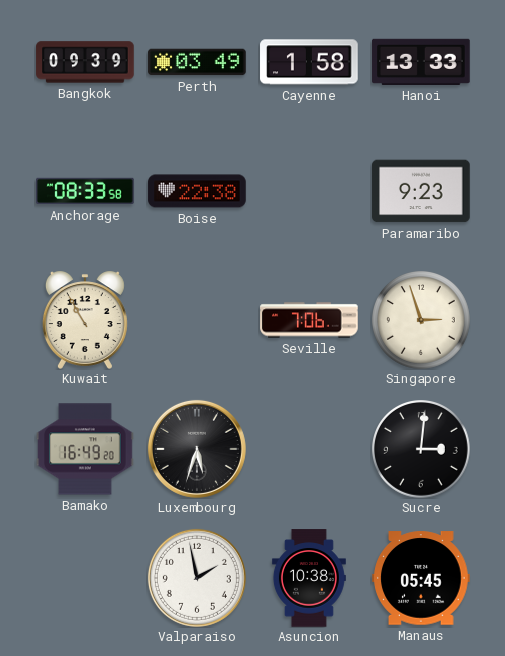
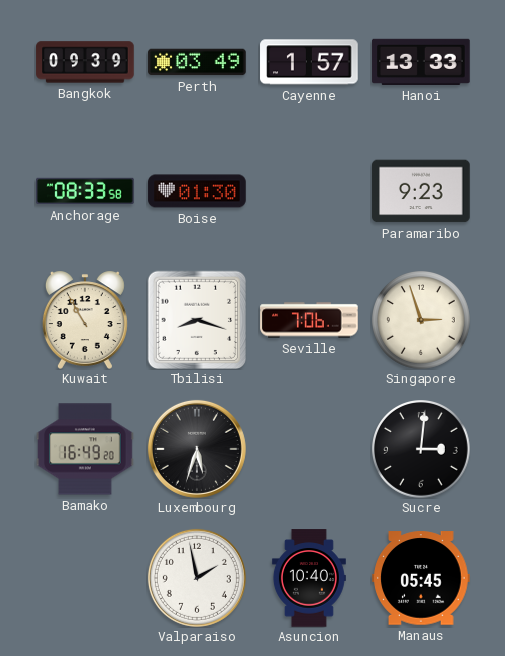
Cayenne: 1:58 -> 1:57 (309, 62)
Boise: 22:38 -> 01:30 (197, 191)
Tbilisi: none -> 8:18 (196, 319)
Asuncion: 10:38 -> 10:40 (309, 578)
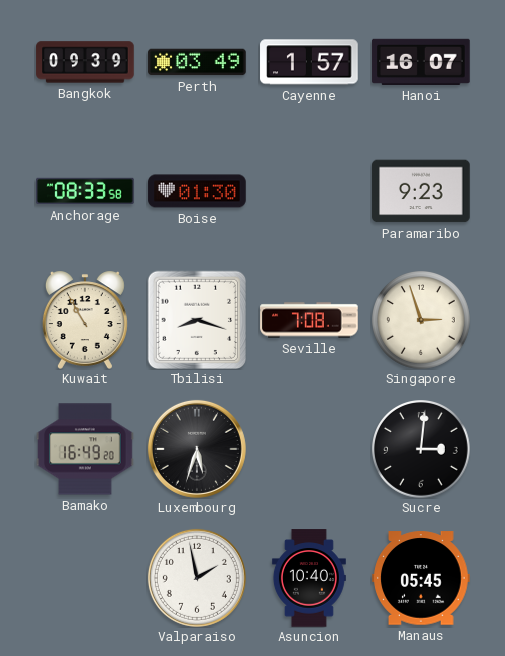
Hanoi: 13:33 -> 16:07 (421, 62)
Seville: 7:06 -> 7:08 (309, 320)
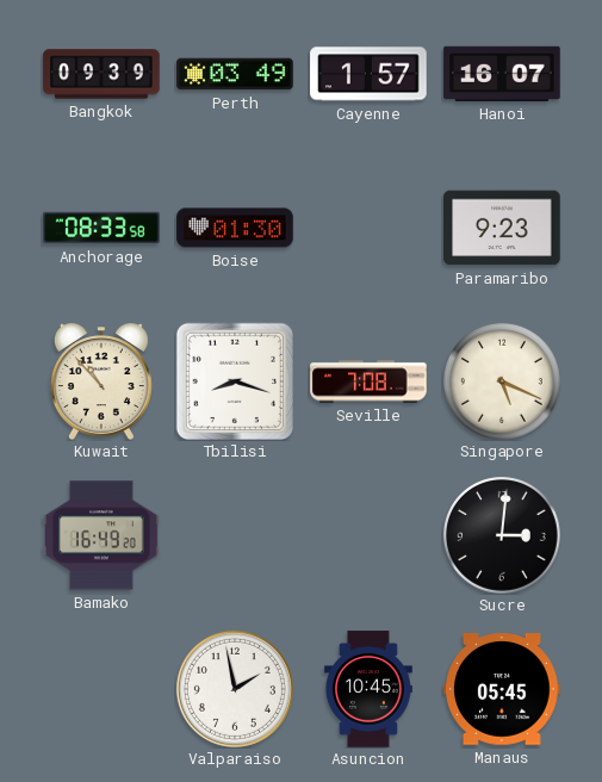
Kuwait: 10:55 -> 10:53 (101, 381)
Singapore: 2:57 -> 5:19 (503, 383)
Luxembourg: 5:33 -> none (197, 449)
Asuncion: 10:40 -> 10:45 (368, 689)
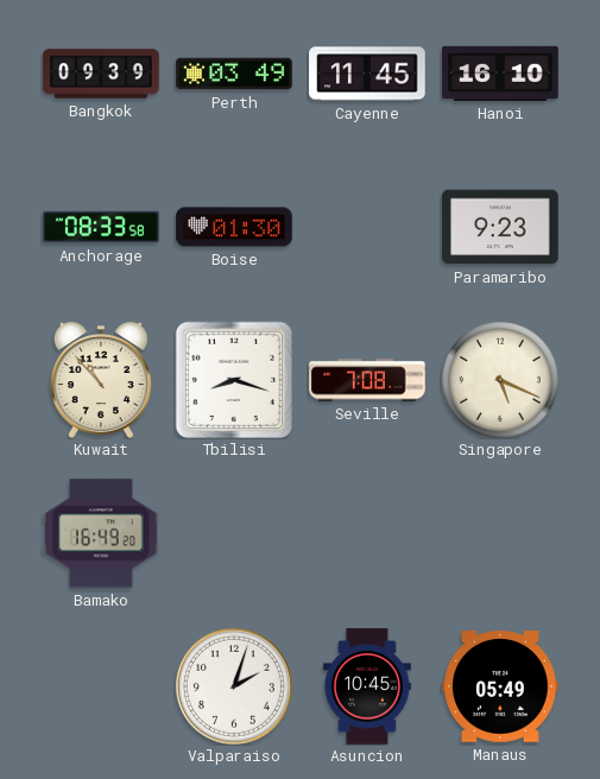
Cayenne: 1:57 -> 11:45 (367, 74)
Hanoi: 16:07 -> 16:10 (500, 74)
Sucre: 3:01 -> none (503, 536)
Valparaiso: 1:58 -> 2:03 (234, 686)
Manaus: 05:45 -> 05:49 (500, 686)
